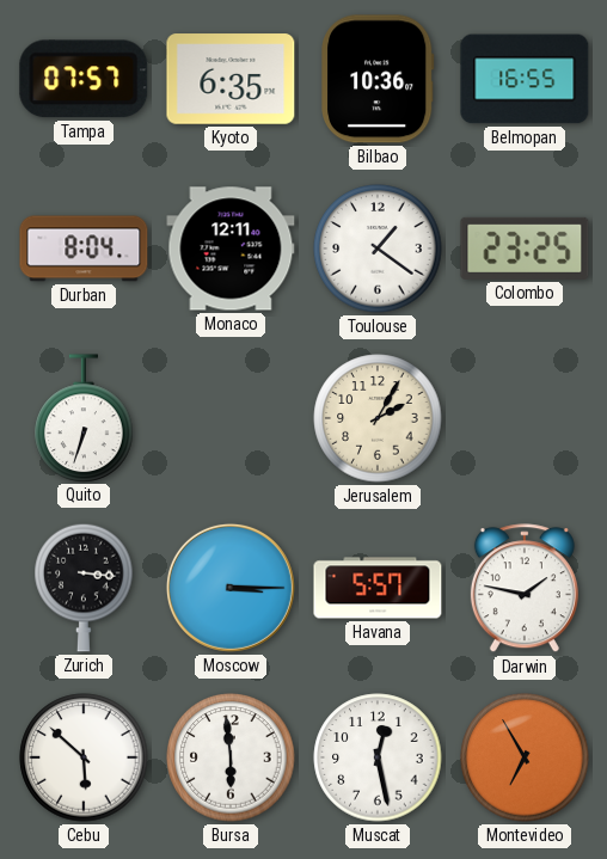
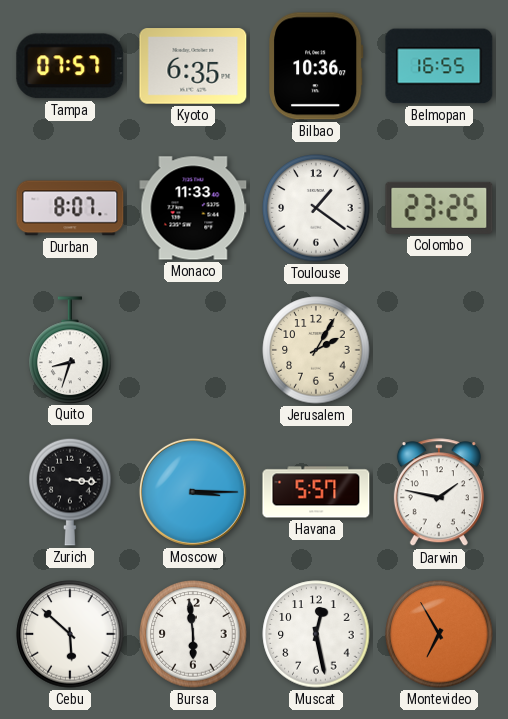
Durban: 8:04 -> 8:07 (70, 208)
Monaco: 12:11 -> 11:33 (193, 208)
Quito: 6:33 -> 8:33 (70, 350)
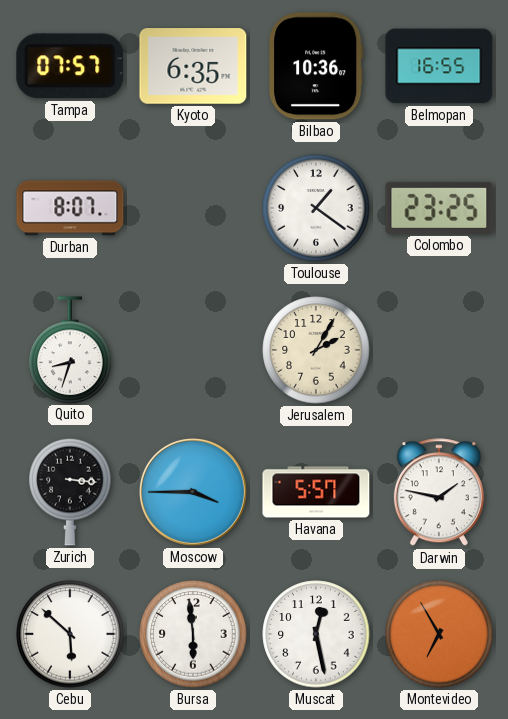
Monaco: 11:33 -> none (193, 208)
Moscow: 3:15 -> 3:45 (193, 492)
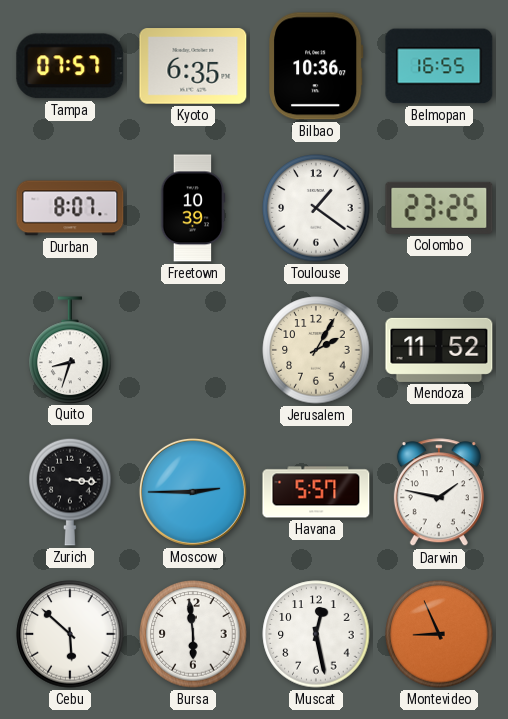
Freetown: none -> 10:39 (193, 208)
Mendoza: none -> 11:52 (439, 350)
Moscow: 3:45 -> 2:45 (193, 492)
Montevideo: 6:55 -> 8:56 (439, 634)
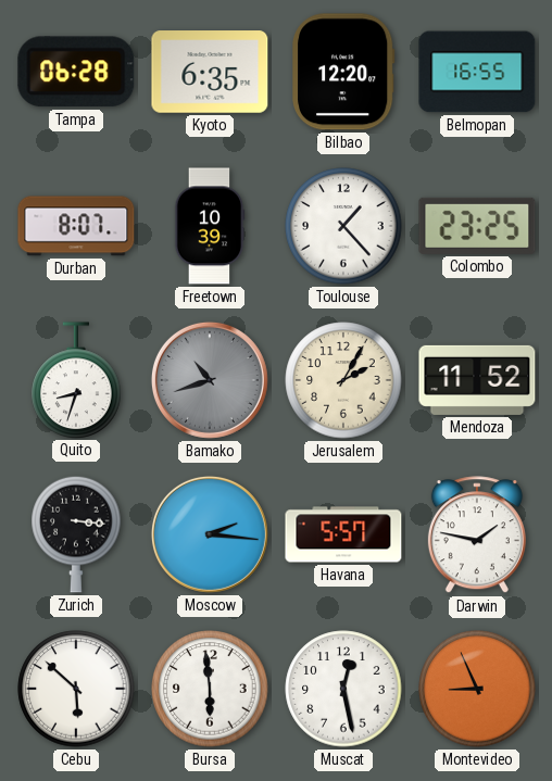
Tampa: 07:57 -> 06:28 (76, 72)
Bilbao: 10:36 -> 12:20 (343, 72)
Toulouse: 1:21 -> 1:23 (343, 226)
Bamako: none -> 10:42 (210, 380)
Moscow: 2:45 -> 2:16 (210, 534)
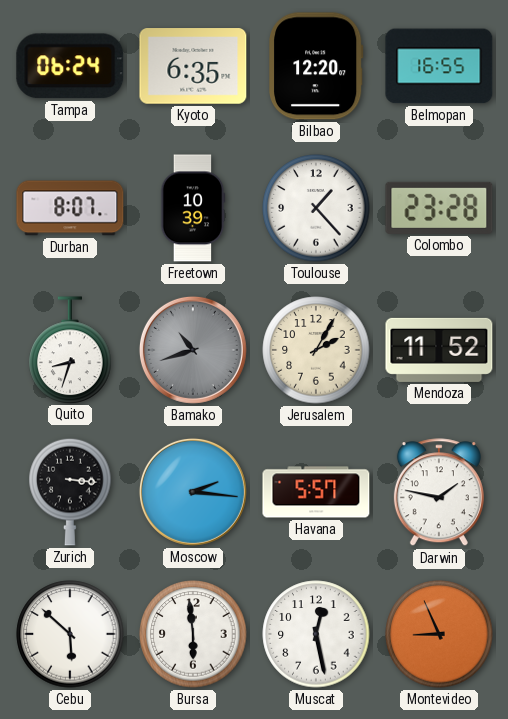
Tampa: 06:28 -> 06:24 (70, 66)
Colombo: 23:25 -> 23:28 (439, 208)
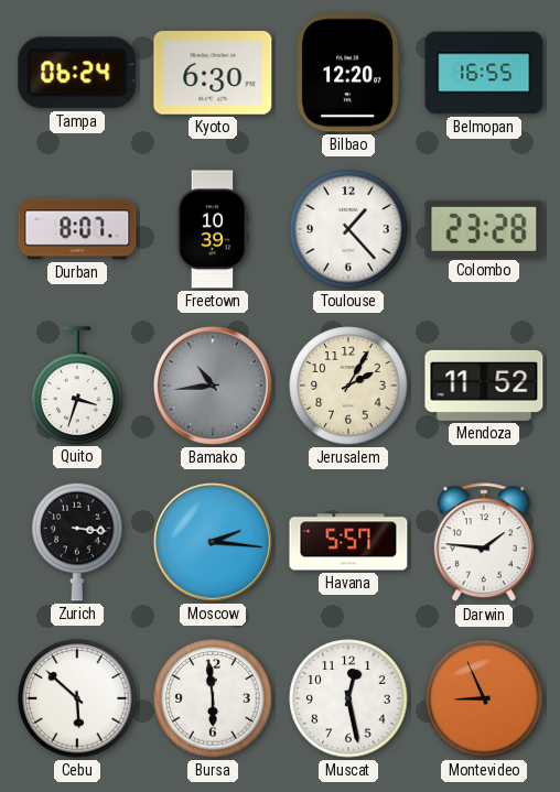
Kyoto: 6:35 -> 6:30 (213, 73)
Quito: 8:33 -> 3:33 (77, 386)
Bamako: 10:42 -> 10:44 (213, 386)
Darwin: 1:47 -> 1:46 (484, 543)
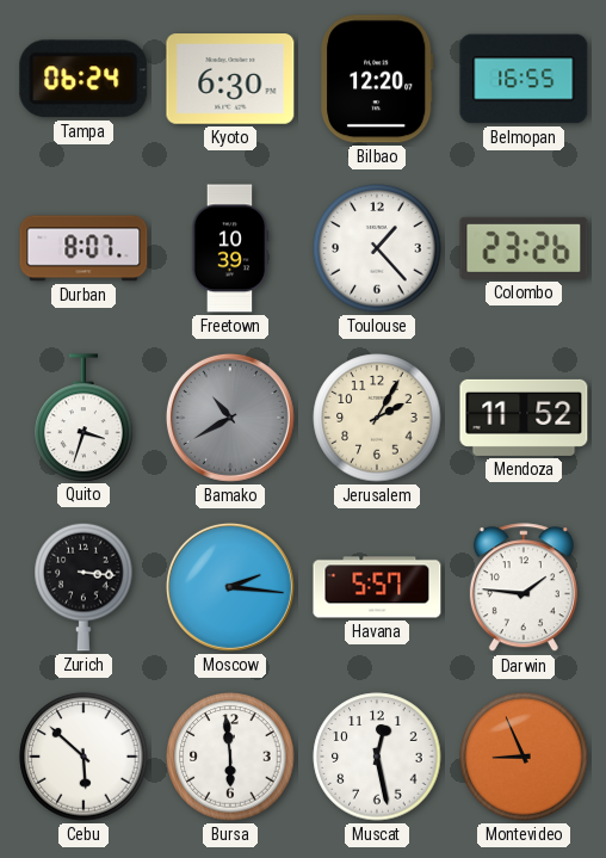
Colombo: 23:28 -> 23:26 (524, 248)
Bamako: 10:44 -> 10:40 (230, 418)
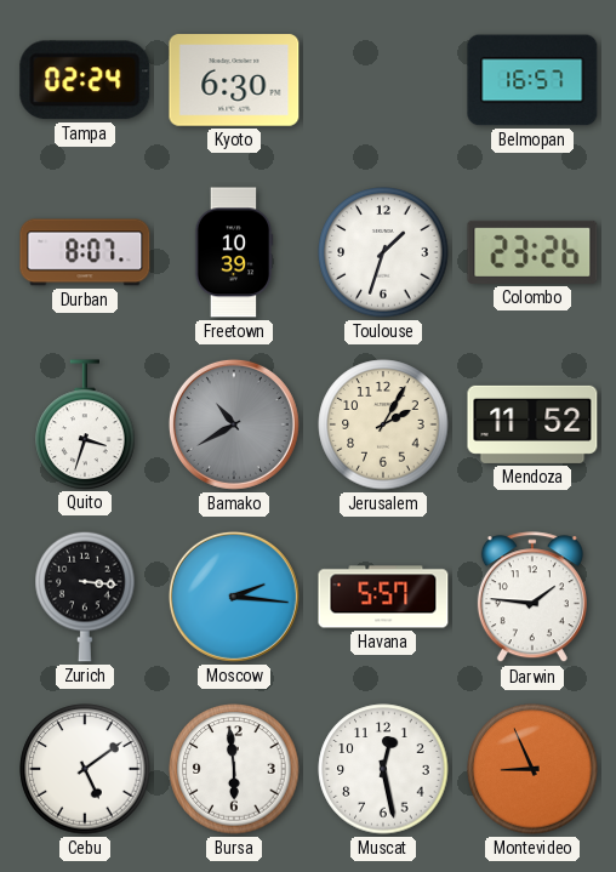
Tampa: 06:24 -> 02:24 (85, 80)
Bilbao: 12:20 -> none (377, 79)
Belmopan: 16:55 -> 16:57 (532, 80)
Toulouse: 1:23 -> 1:33 (383, 252)
Cebu: 5:52 -> 5:09 (85, 769)
